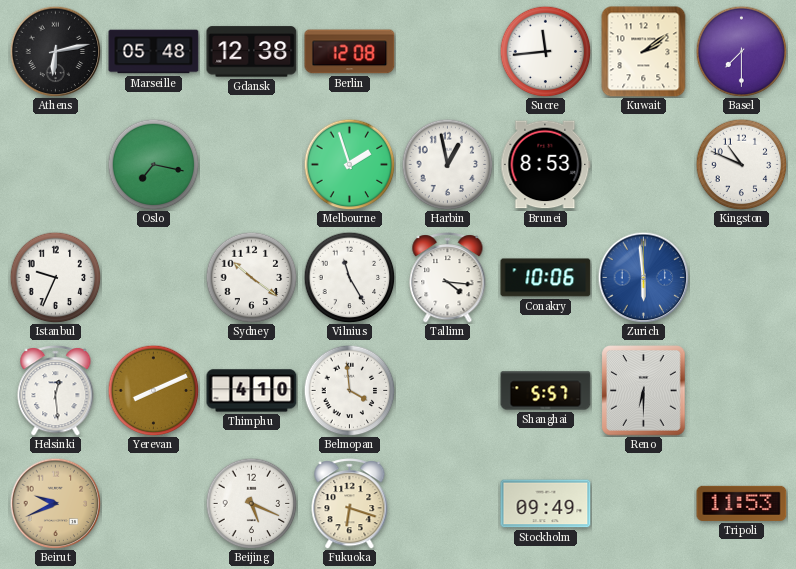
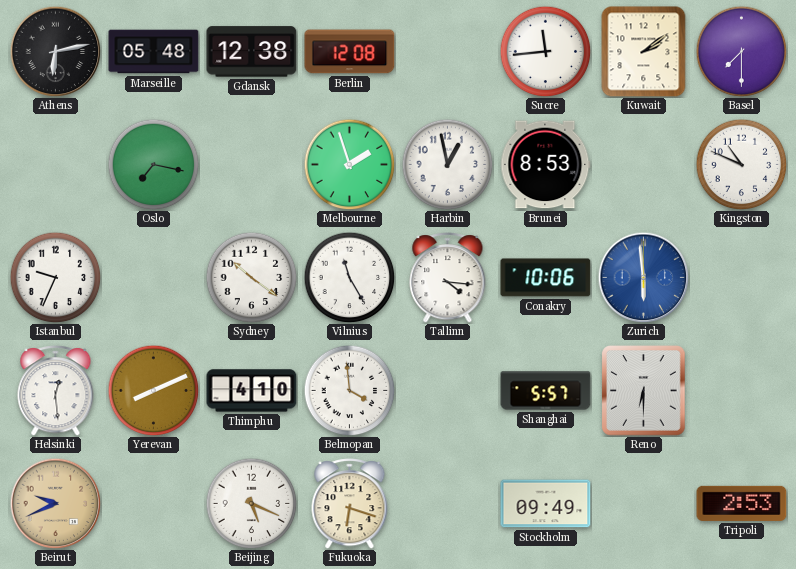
Tripoli: 11:53 -> 2:53 (742, 503)
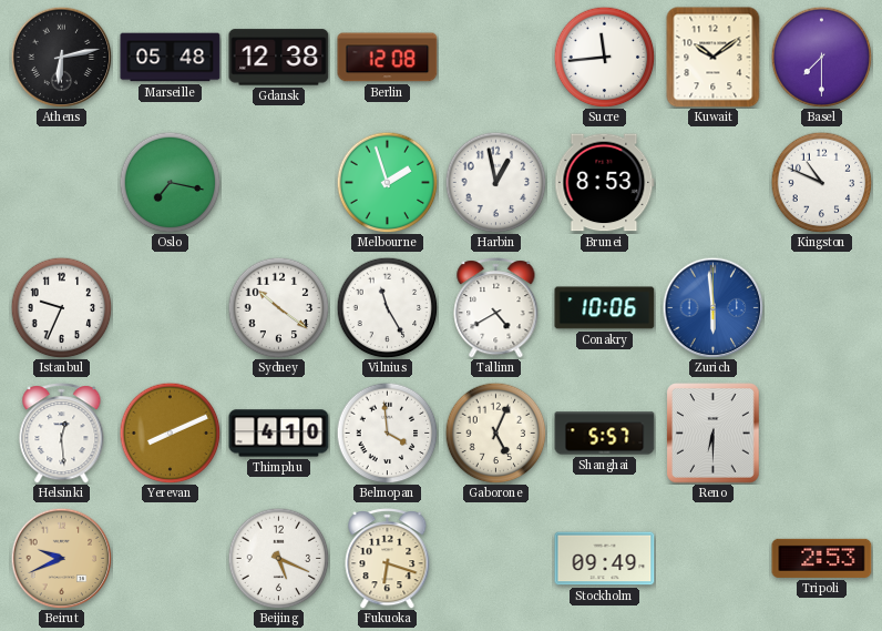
Kuwait: 2:09 -> 10:09 (714, 58)
Tallinn: 4:16 -> 4:40 (496, 308)
Gaborone: none -> 5:04 (495, 432)
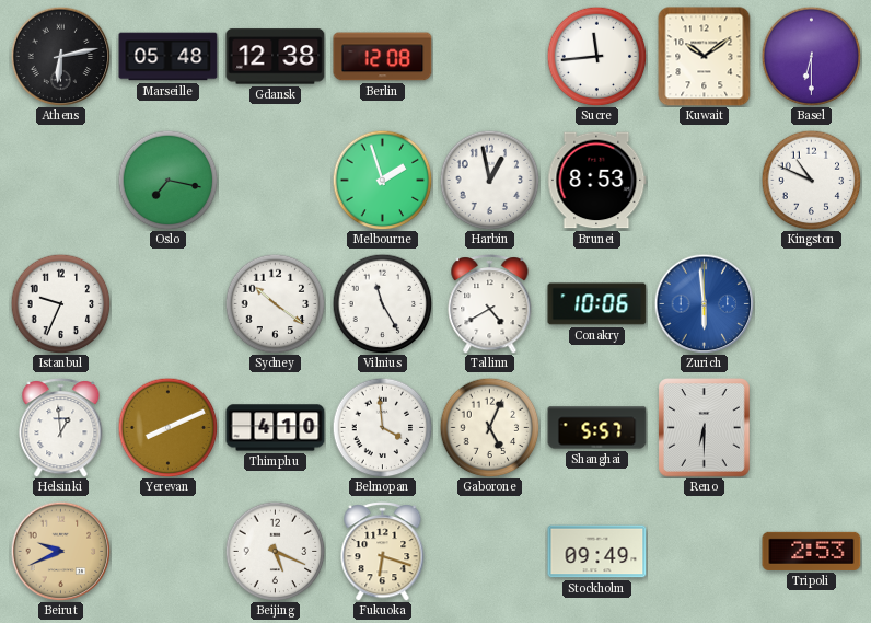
Basel: 7:30 -> 6:30 (811, 56)
Helsinki: 12:29 -> 12:59 (61, 428)
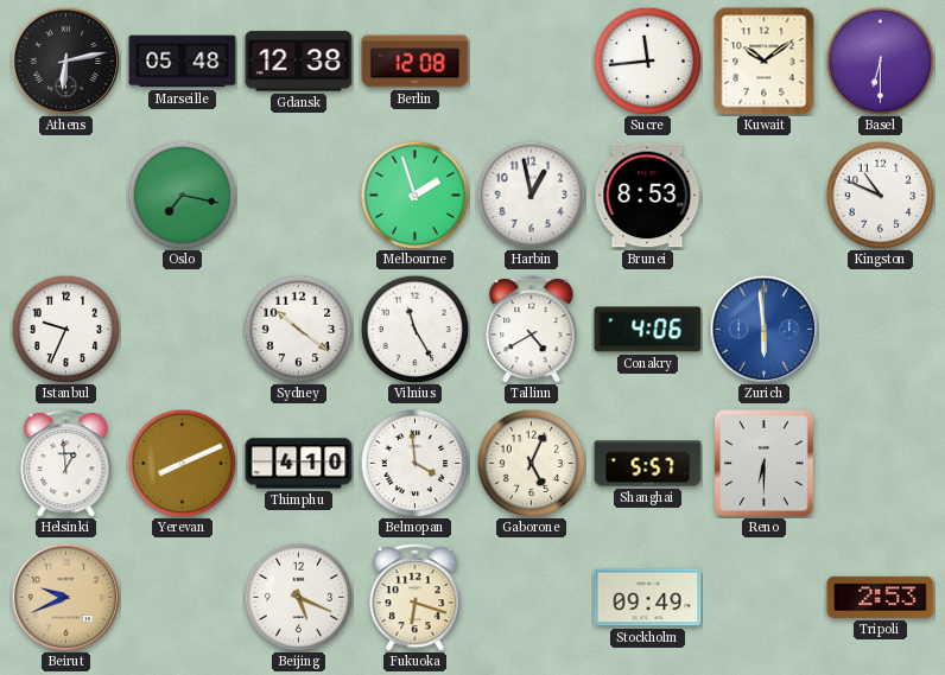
Conakry: 10:06 -> 4:06 (648, 330)
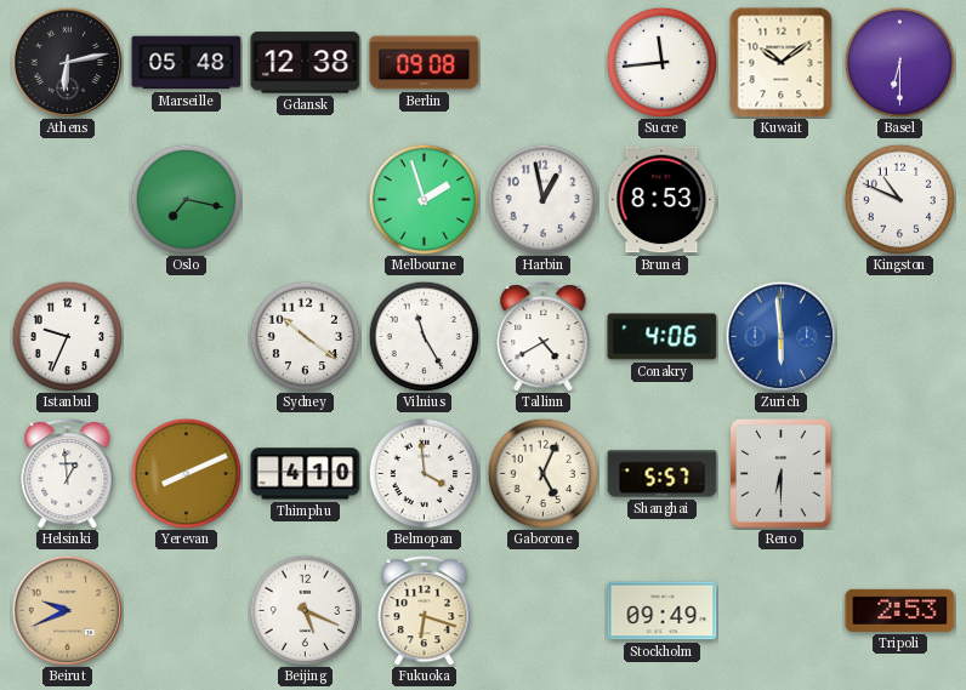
Berlin: 12:08 -> 09:08 (425, 63)
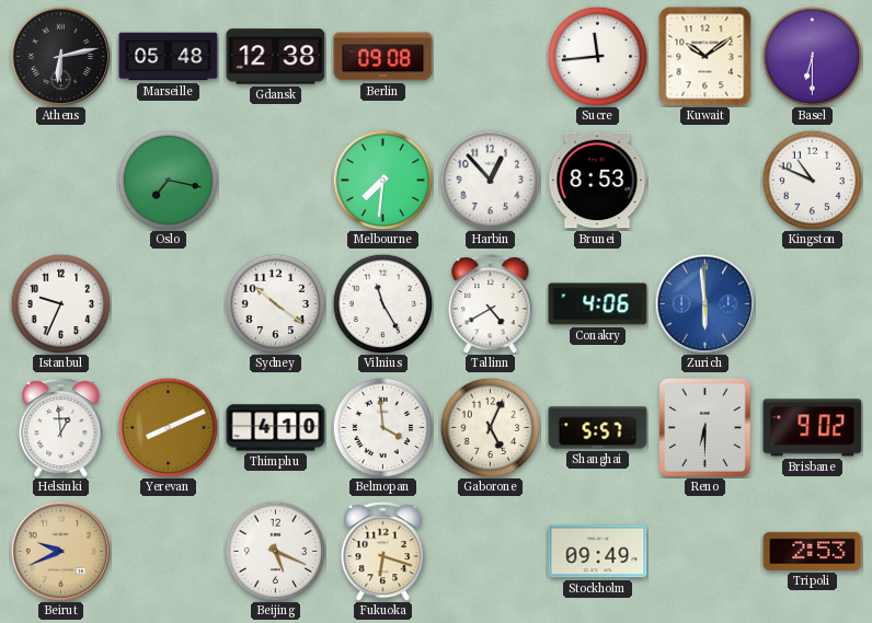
Melbourne: 1:57 -> 7:31 (382, 180)
Harbin: 12:58 -> 12:53 (490, 180)
Brisbane: none -> 9:02 (813, 428)
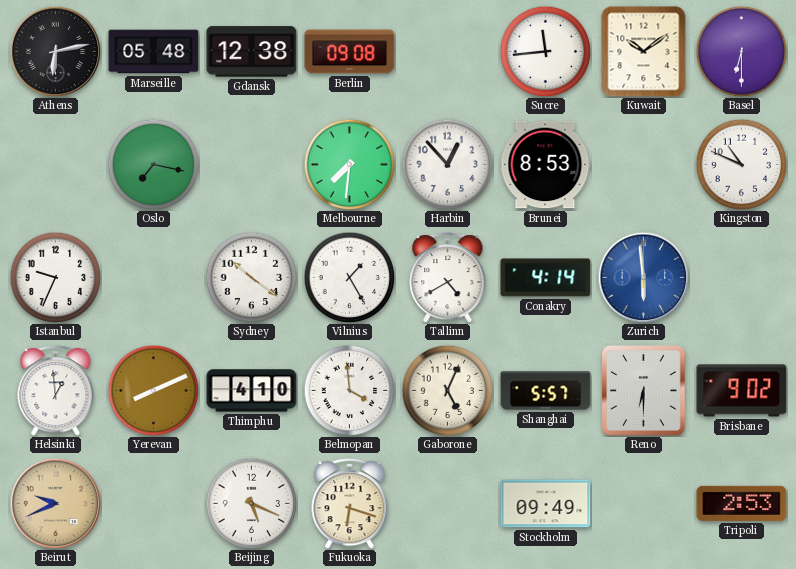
Vilnius: 11:25 -> 1:25 (349, 277)
Conakry: 4:06 -> 4:14 (546, 278)
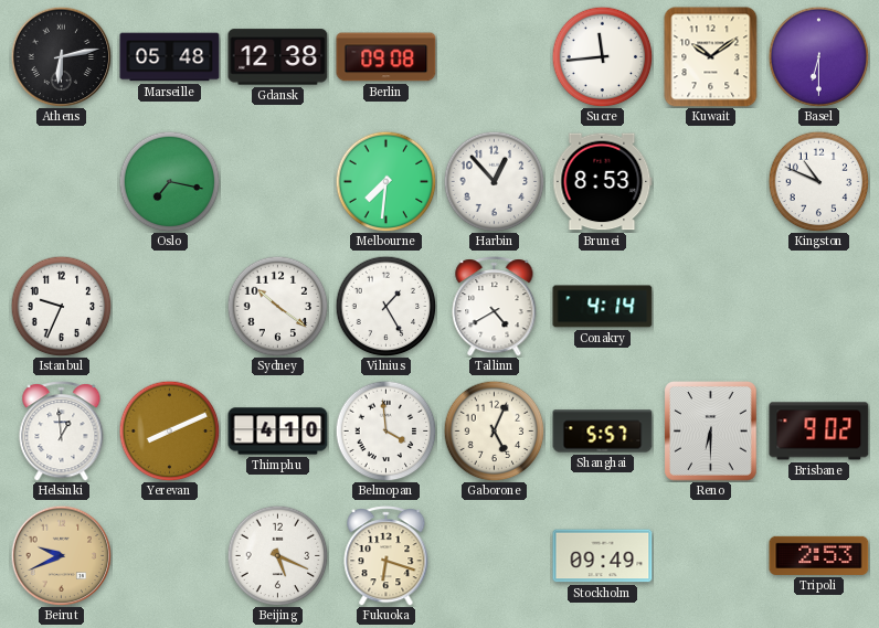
Zurich: 5:59 -> none (643, 277)
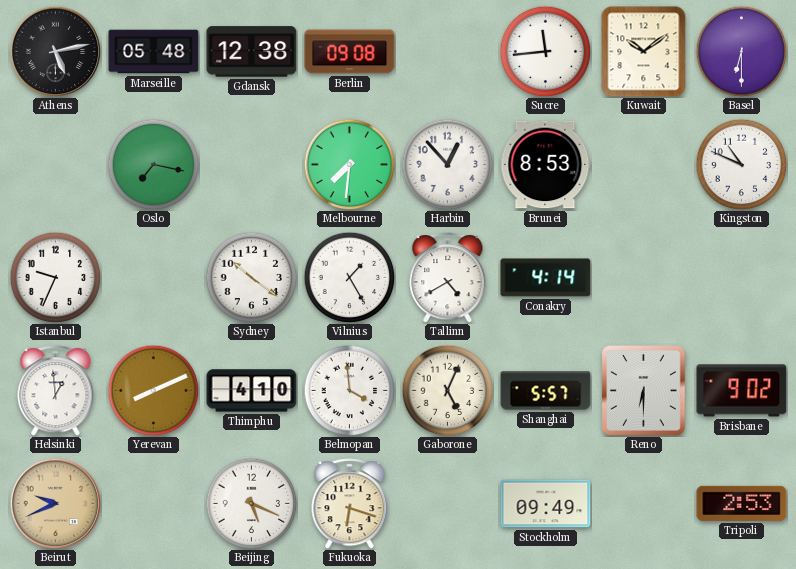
Athens: 6:13 -> 5:13 (55, 51)
